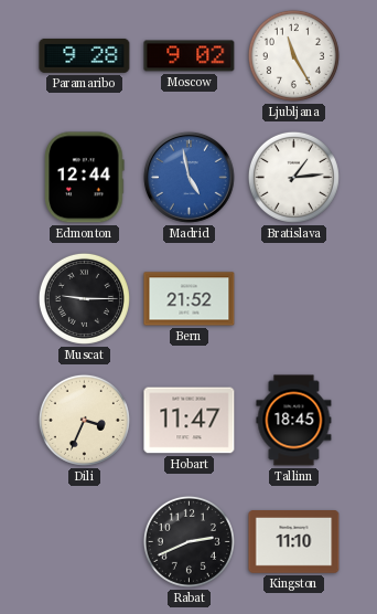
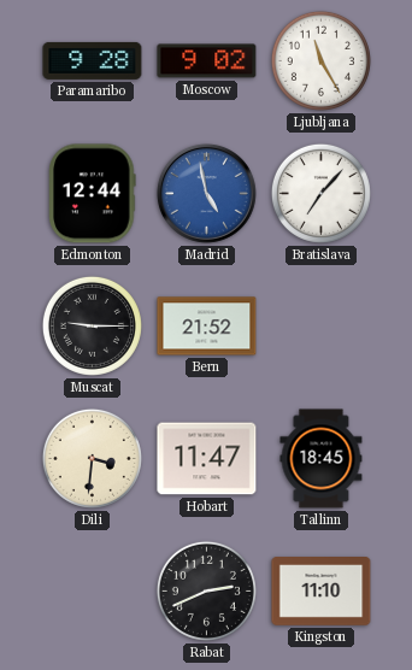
Bratislava: 1:14 -> 7:07 (320, 193)
Dili: 3:34 -> 3:31 (92, 458)
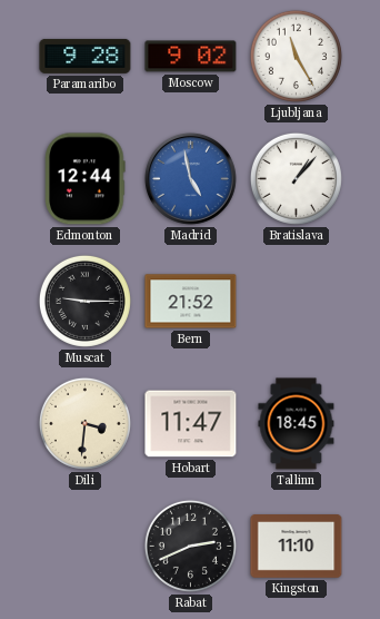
Bratislava: 7:07 -> 1:07 (296, 178)
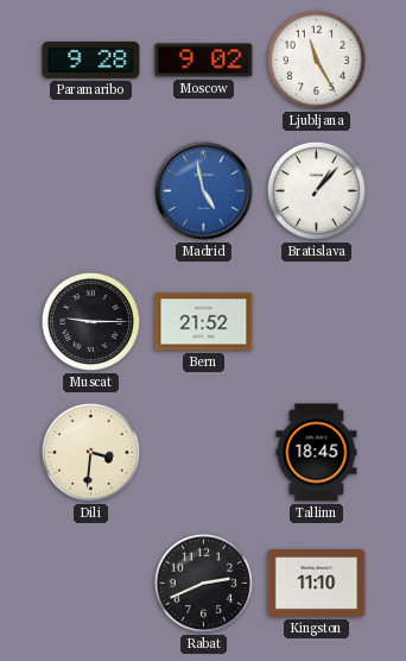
Edmonton: 12:44 -> none (86, 179)
Hobart: 11:47 -> none (191, 424)
